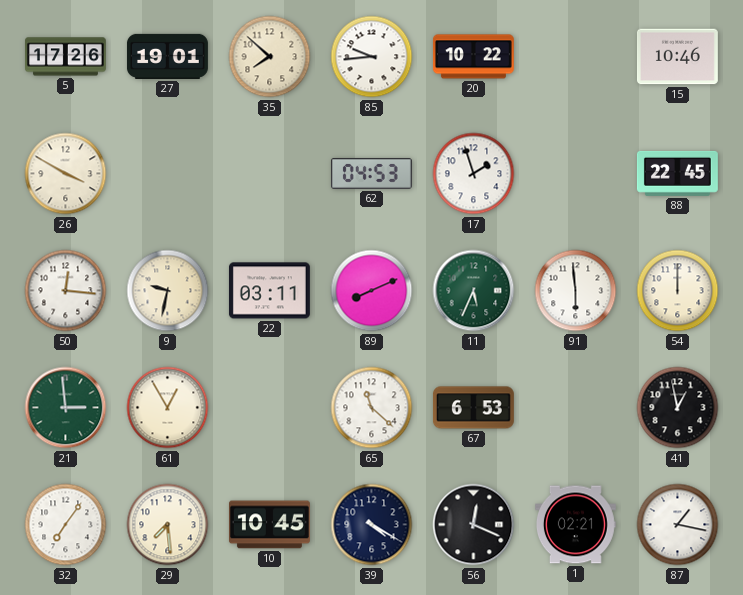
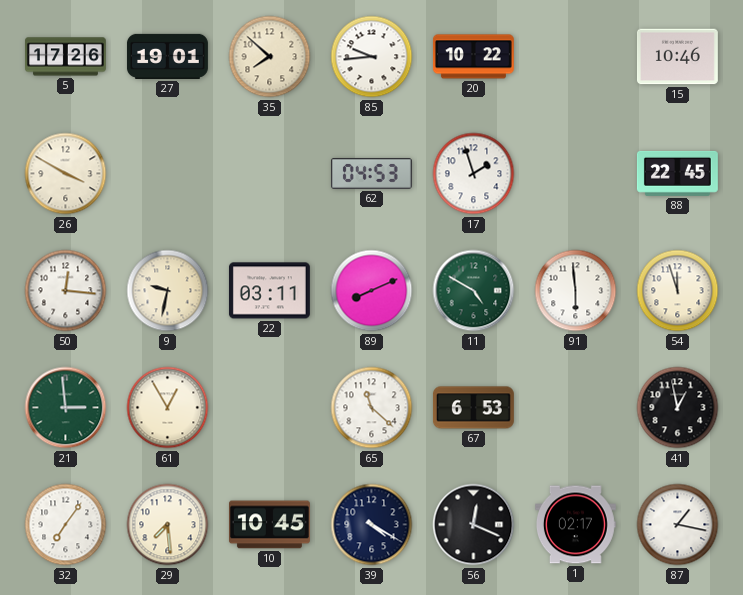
11: 5:34 -> 4:50 (474, 291)
54: 12:00 -> 11:57 (678, 291)
1: 02:21 -> 02:17 (575, 525)
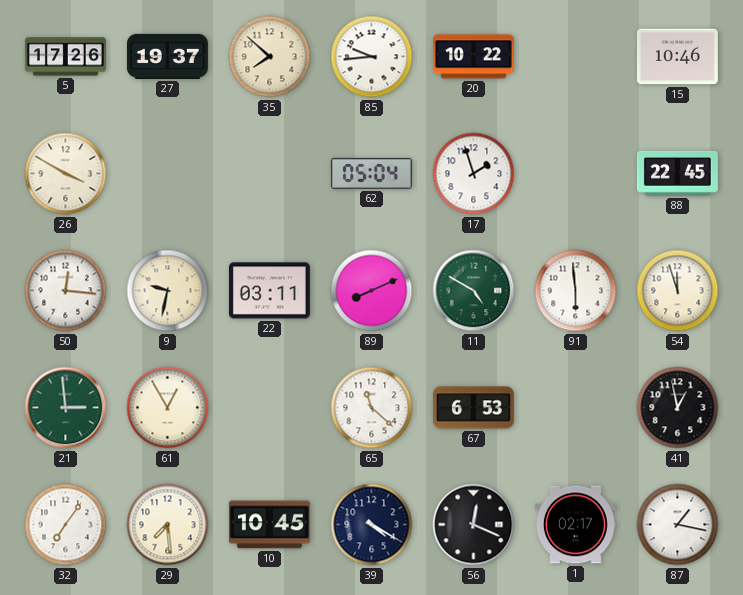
27: 19:01 -> 19:37 (167, 56)
62: 04:53 -> 05:04 (371, 173)
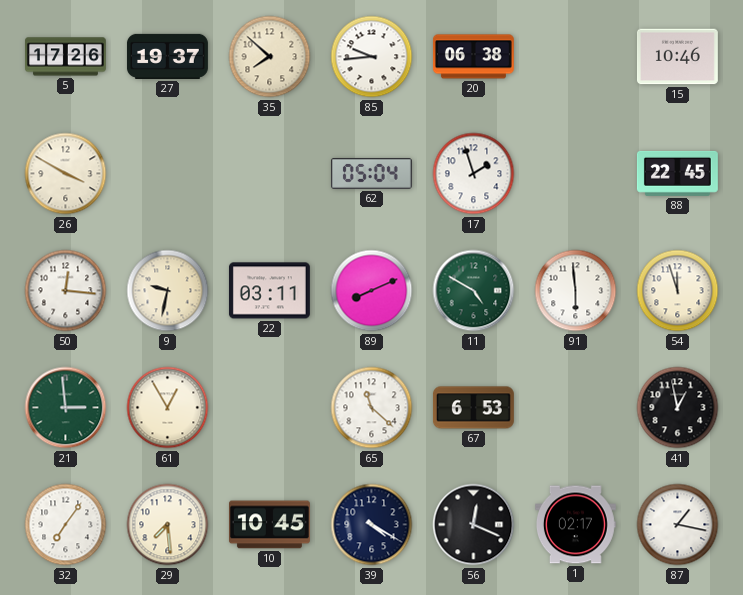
20: 10:22 -> 06:38 (473, 57)
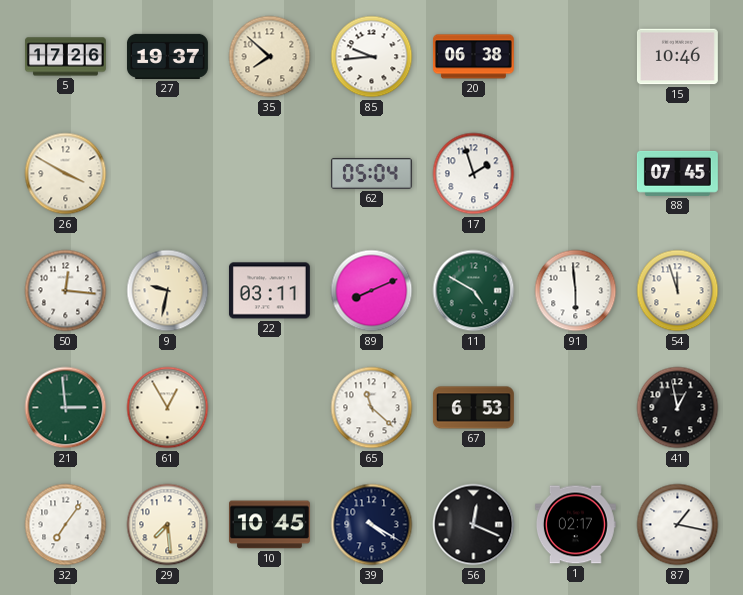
88: 22:45 -> 07:45 (677, 173)
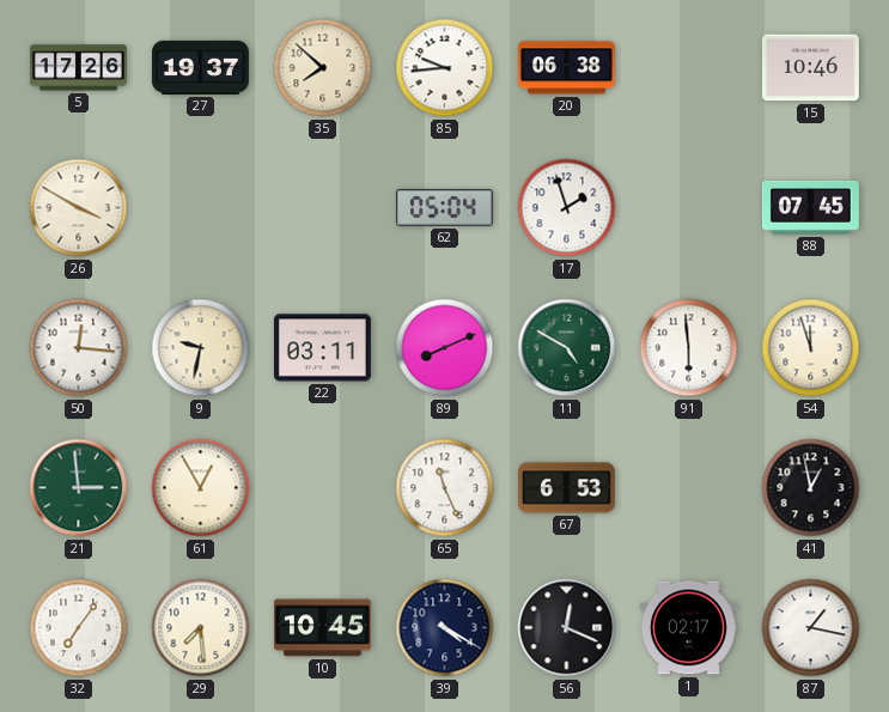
65: 11:22 -> 11:26 (445, 488)
